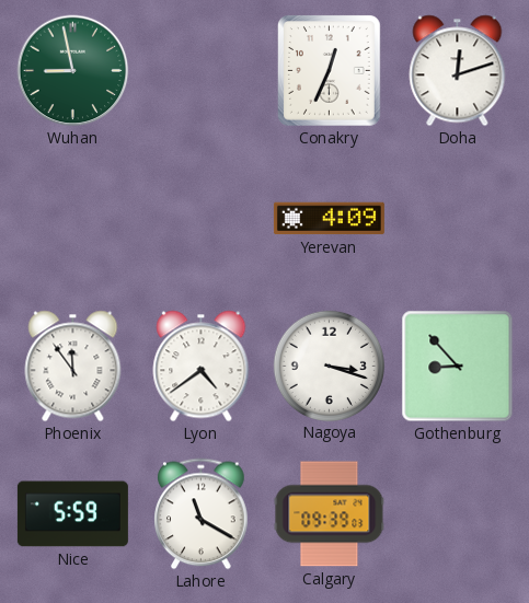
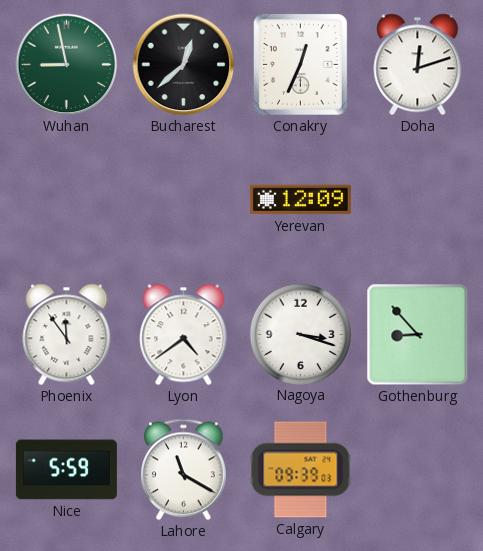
Bucharest: none -> 12:38 (184, 65)
Yerevan: 4:09 -> 12:09 (300, 200)
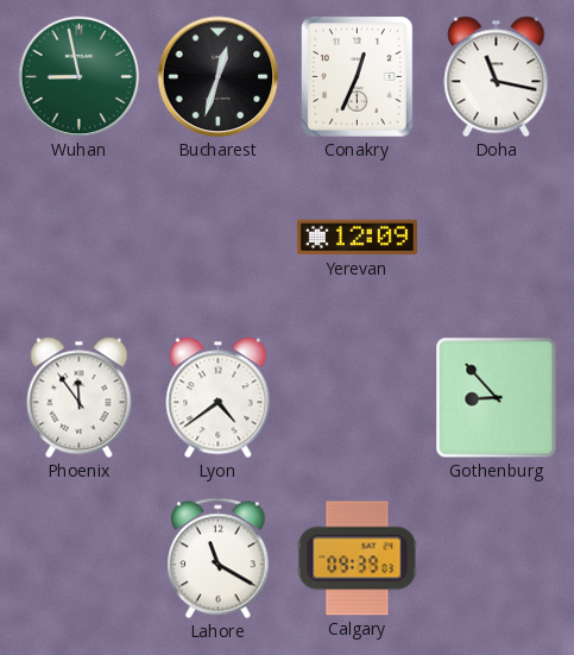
Bucharest: 12:38 -> 12:33 (219, 77)
Doha: 12:12 -> 11:17 (497, 77)
Nagoya: 3:18 -> none (300, 334)
Nice: 5:59 -> none (66, 470)
